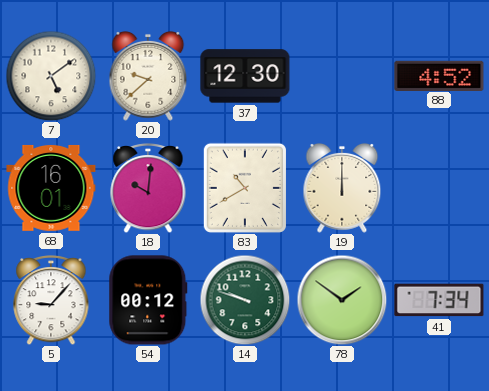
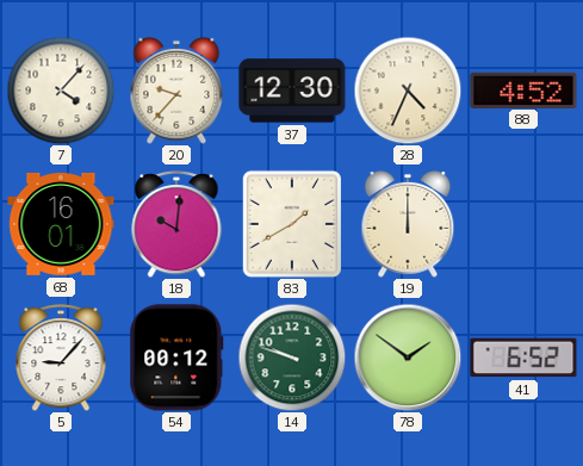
7: 5:09 -> 4:07 (61, 91)
20: 9:38 -> 9:37 (176, 91)
28: none -> 4:34 (408, 91)
83: 10:40 -> 1:40 (292, 224)
41: 7:34 -> 6:52 (523, 358)
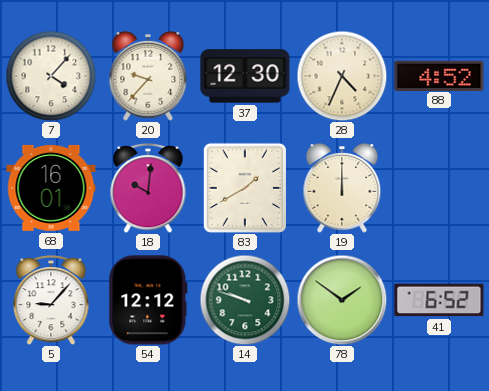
54: 00:12 -> 12:12 (148, 300)
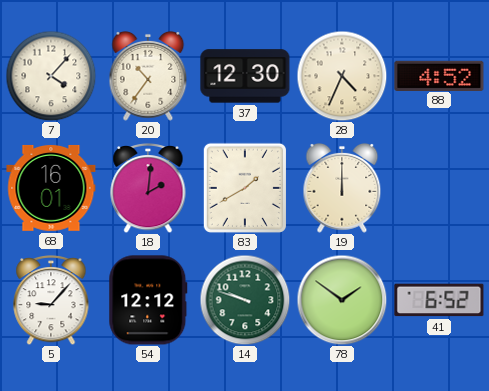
20: 9:37 -> 10:36 (148, 76)
18: 10:01 -> 2:01 (148, 189)
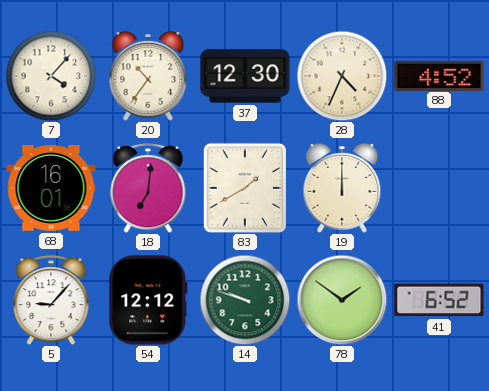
18: 2:01 -> 7:01 (148, 189)
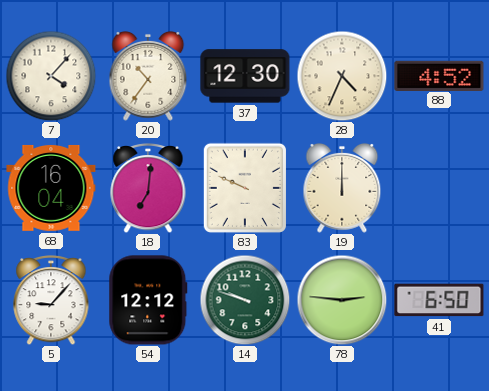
68: 16:01 -> 16:04 (51, 188)
83: 1:40 -> 9:49 (245, 188)
78: 1:51 -> 2:46 (342, 300)
41: 6:52 -> 6:50 (439, 300)
